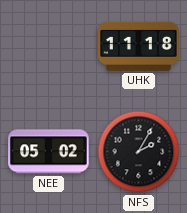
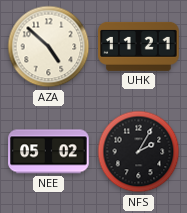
AZA: none -> 4:52 (49, 47)
UHK: 11:18 -> 11:21 (139, 46)
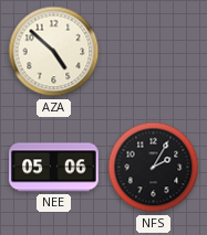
UHK: 11:21 -> none (139, 46)
NEE: 05:02 -> 05:06 (54, 168)
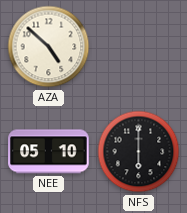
NEE: 05:06 -> 05:10 (49, 152)
NFS: 2:05 -> 6:00 (139, 152)
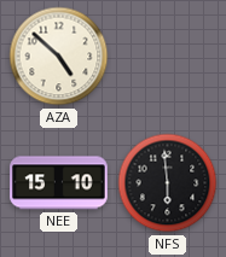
NEE: 05:10 -> 15:10 (59, 183)
NFS: 6:00 -> 5:59 (168, 183)
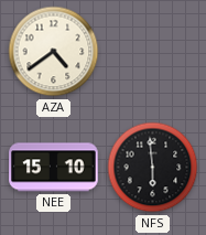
AZA: 4:52 -> 4:39 (54, 52)
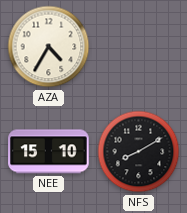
AZA: 4:39 -> 4:35 (49, 47)
NFS: 5:59 -> 8:10 (139, 152)
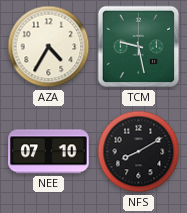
TCM: none -> 9:28 (139, 47)
NEE: 15:10 -> 07:10 (49, 152)
